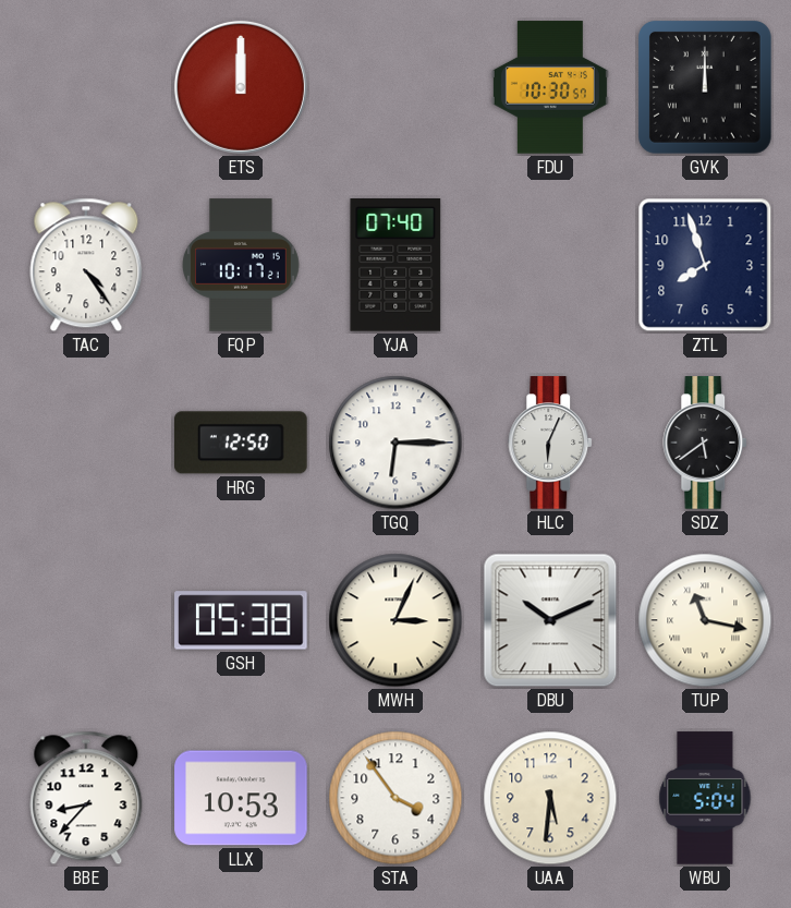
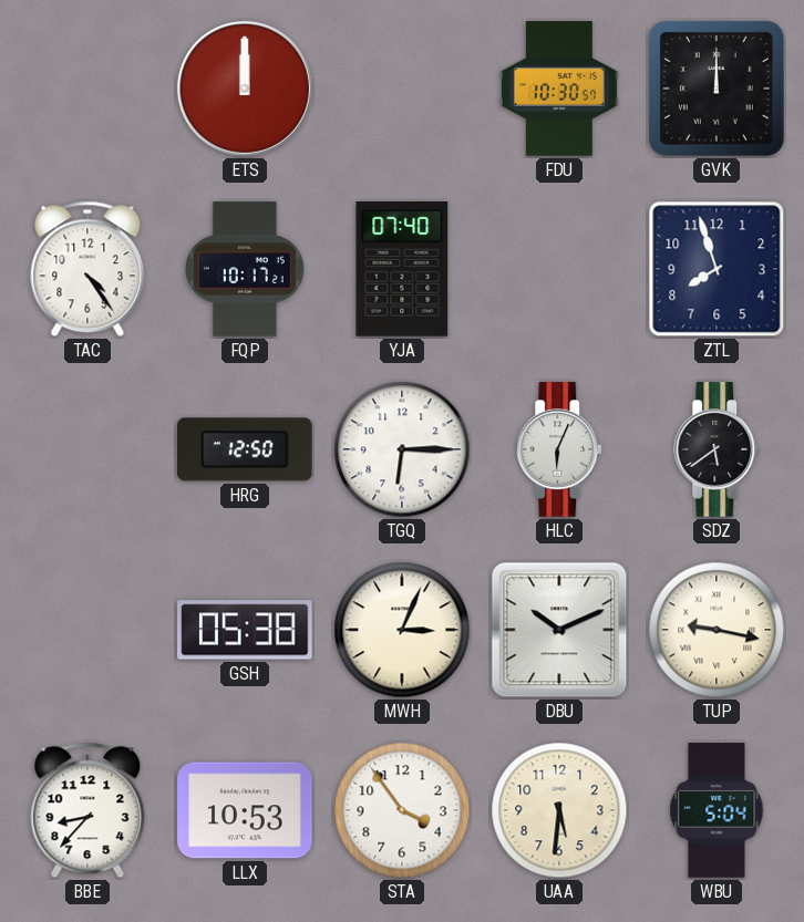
TUP: 11:17 -> 9:17 (717, 630)
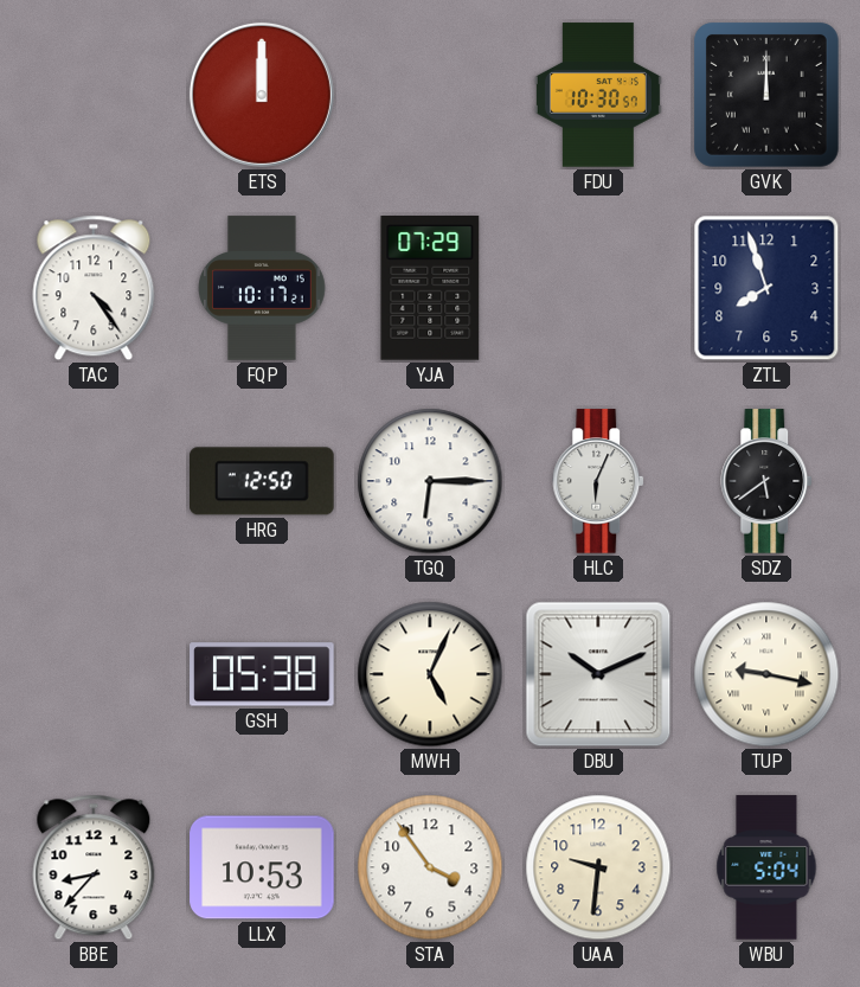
YJA: 07:40 -> 07:29 (430, 289)
MWH: 3:04 -> 5:04 (430, 674)
UAA: 5:31 -> 9:31 (598, 867)
